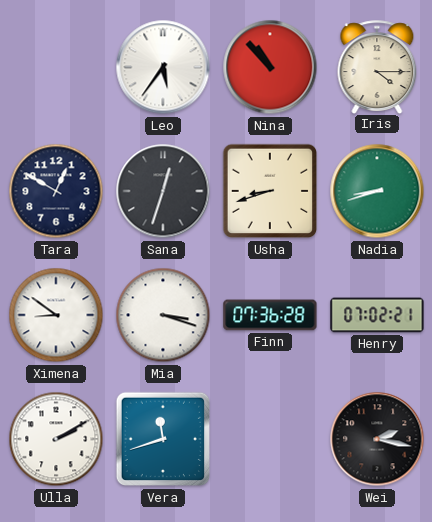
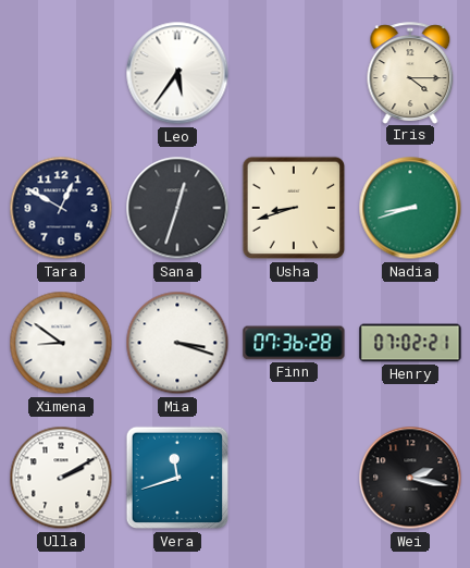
Nina: 10:53 -> none (270, 67)
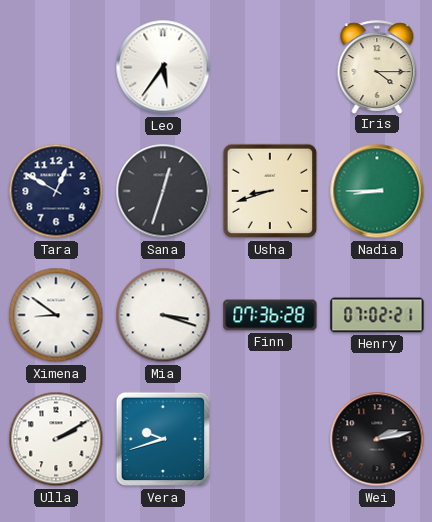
Nadia: 8:42 -> 8:45 (377, 191)
Vera: 11:42 -> 9:42 (163, 439)
Wei: 2:17 -> 2:13 (377, 439)
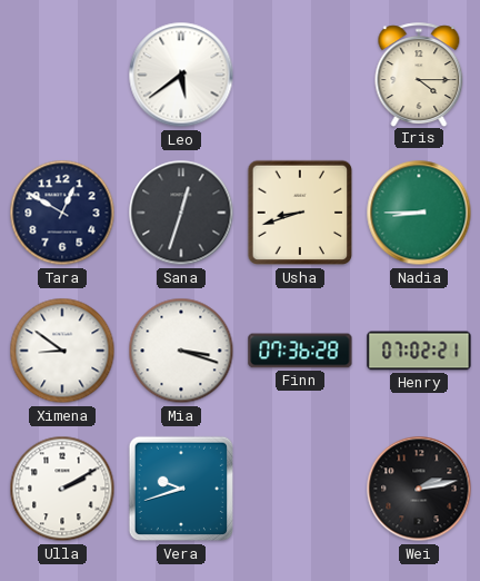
Leo: 5:36 -> 5:39 (181, 75)
